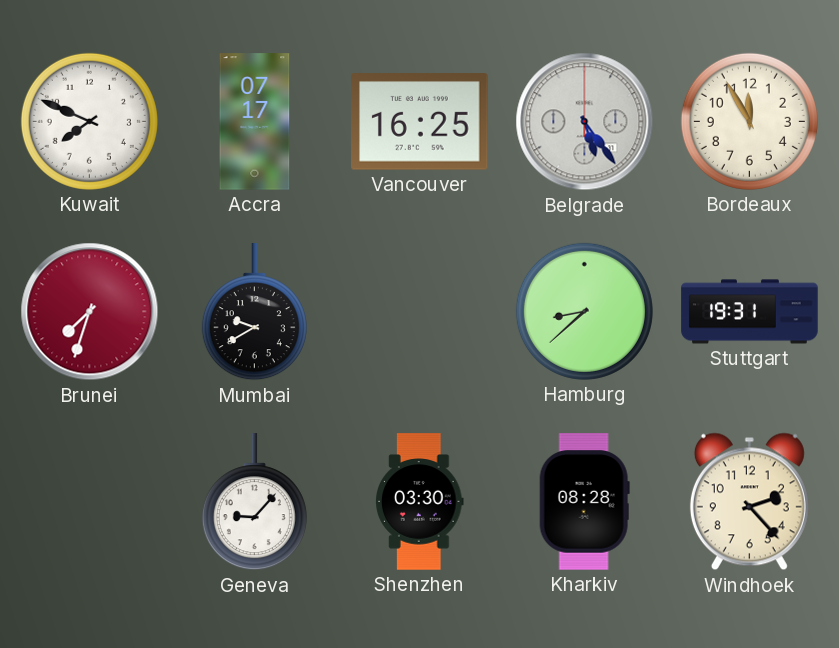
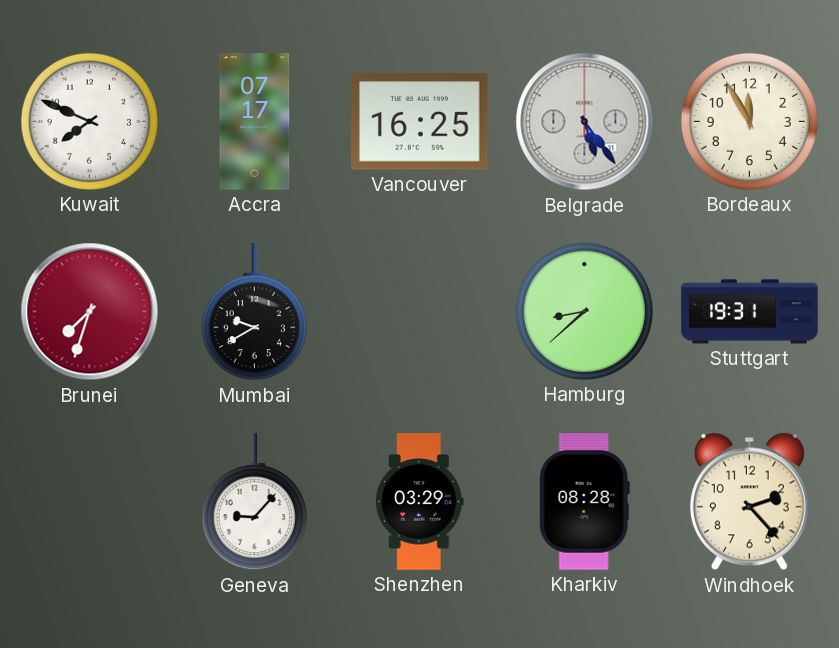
Shenzhen: 03:30 -> 03:29 (420, 502)
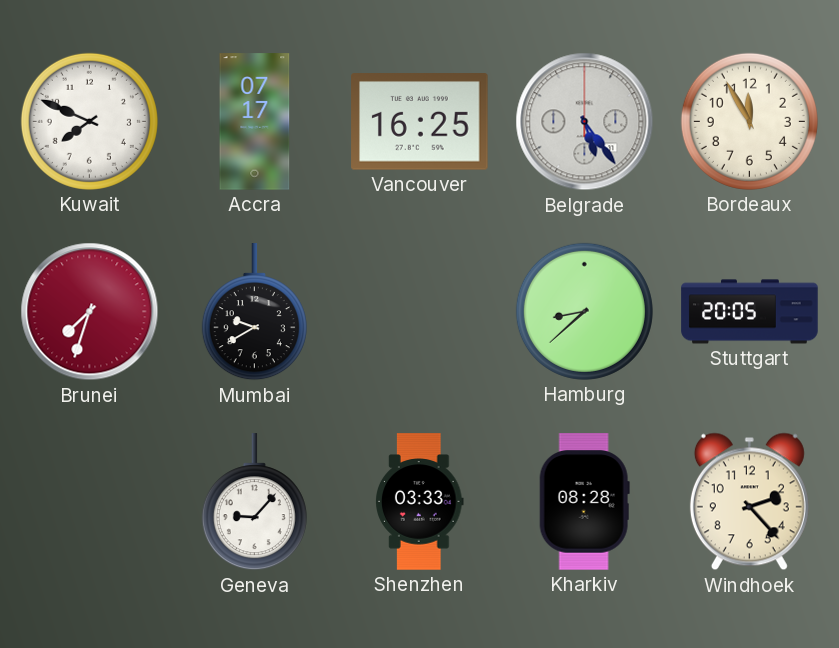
Stuttgart: 19:31 -> 20:05 (750, 312)
Shenzhen: 03:29 -> 03:33 (420, 502)
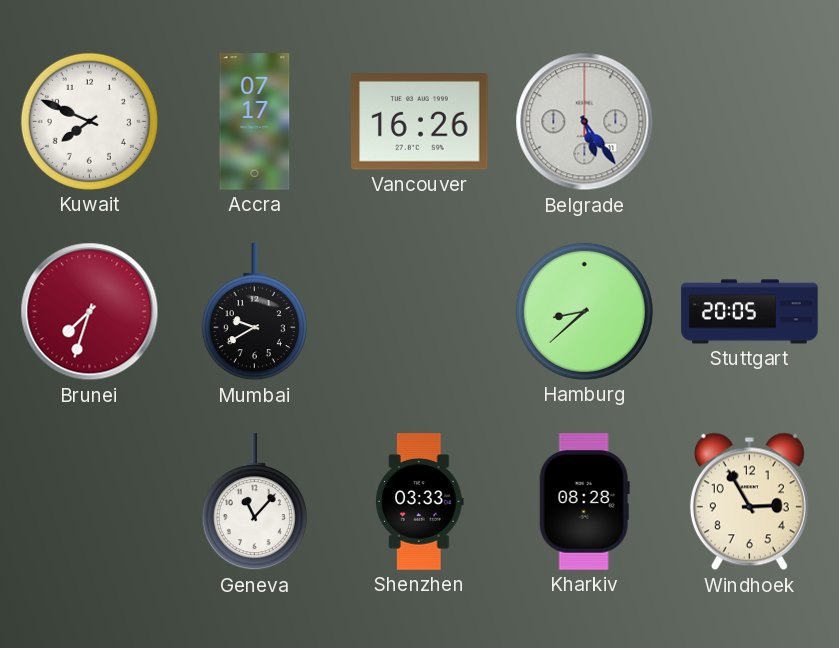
Vancouver: 16:25 -> 16:26 (420, 122)
Bordeaux: 11:55 -> none (749, 121)
Geneva: 9:07 -> 11:07 (254, 502)
Windhoek: 2:23 -> 2:55 (749, 502)
